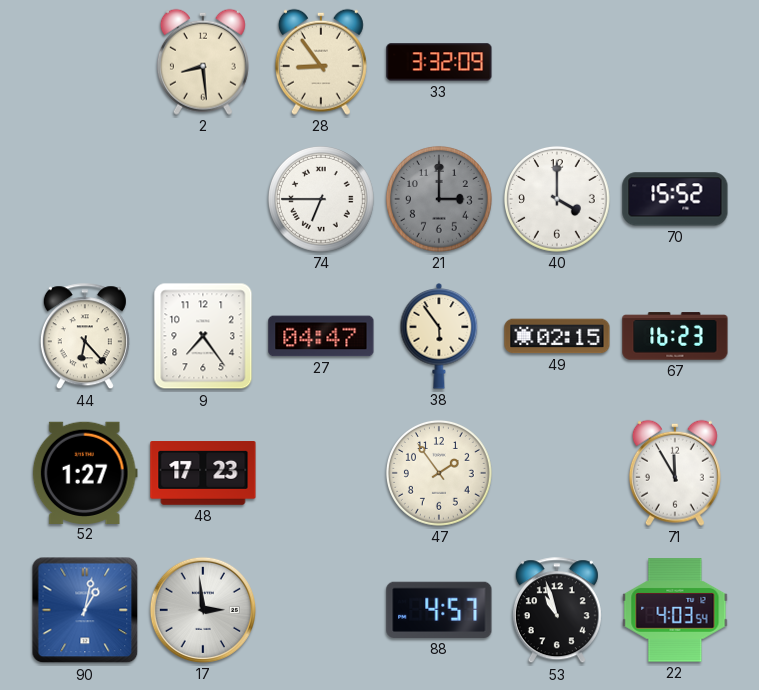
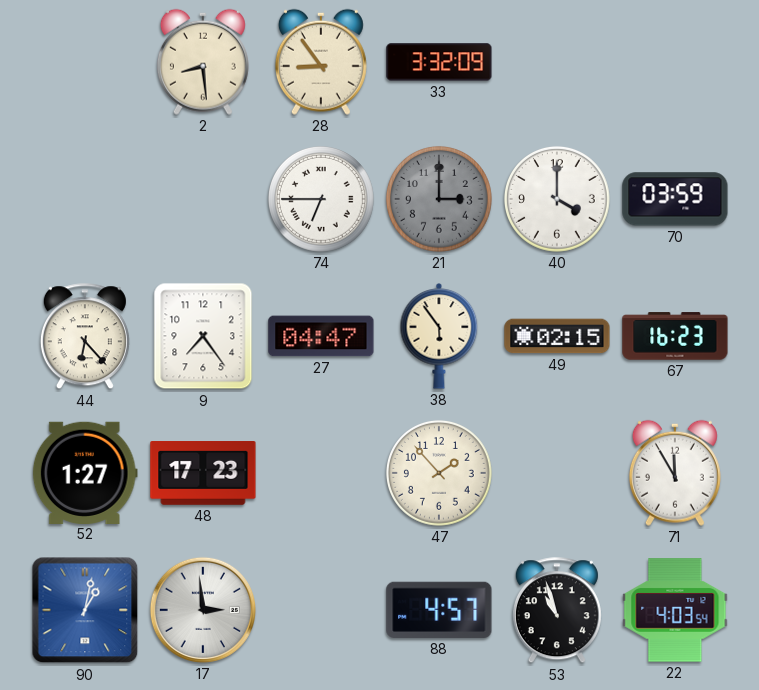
70: 15:52 -> 03:59 (675, 199)
47: 1:54 -> 1:53 (439, 473)
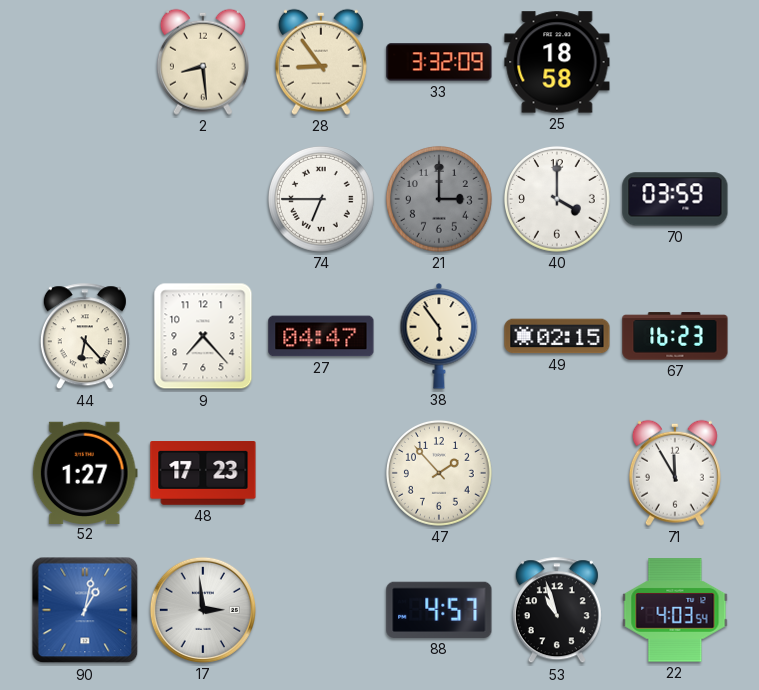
25: none -> 18:58 (557, 62)
9: 7:24 -> 7:23 (203, 336)
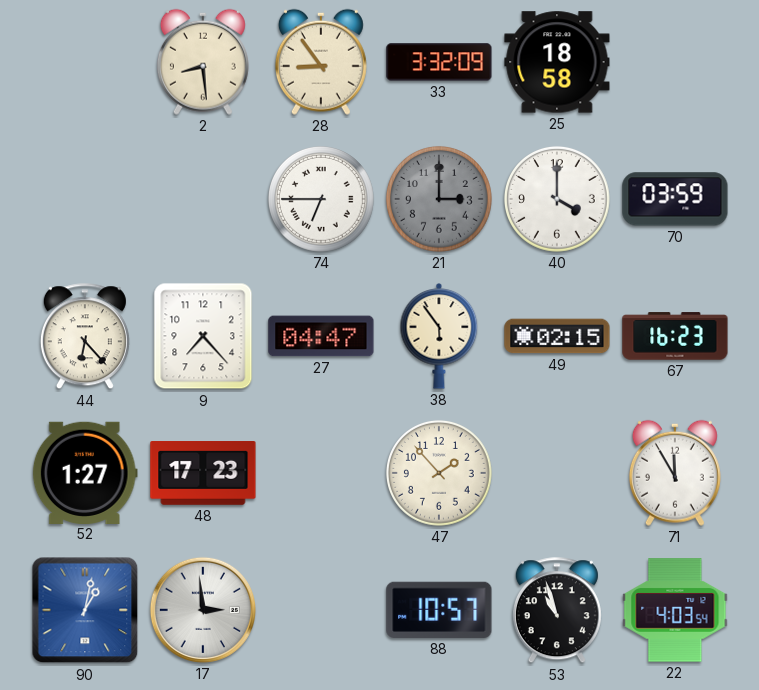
88: 4:57 -> 10:57 (439, 610)
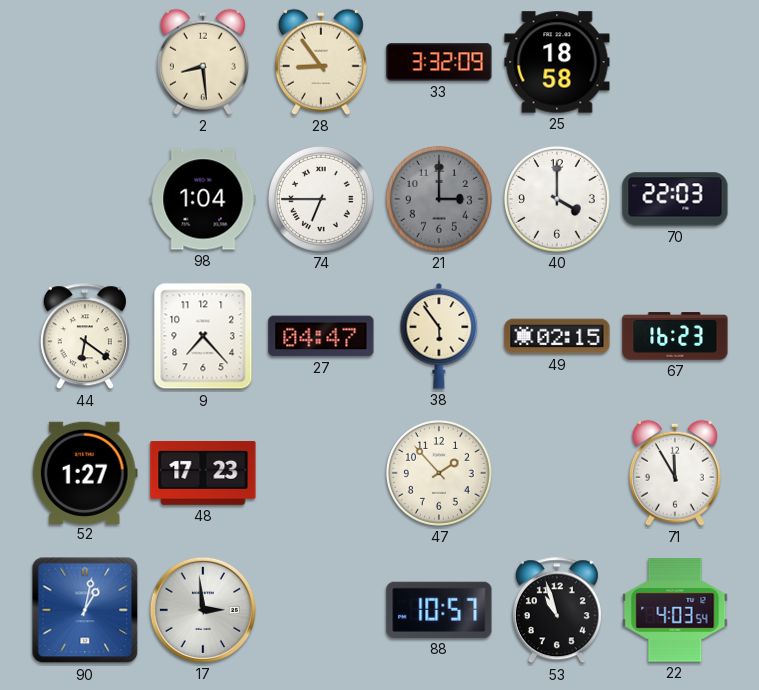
98: none -> 1:04 (203, 199)
70: 03:59 -> 22:03 (675, 199)
44: 6:23 -> 6:21 (85, 337)
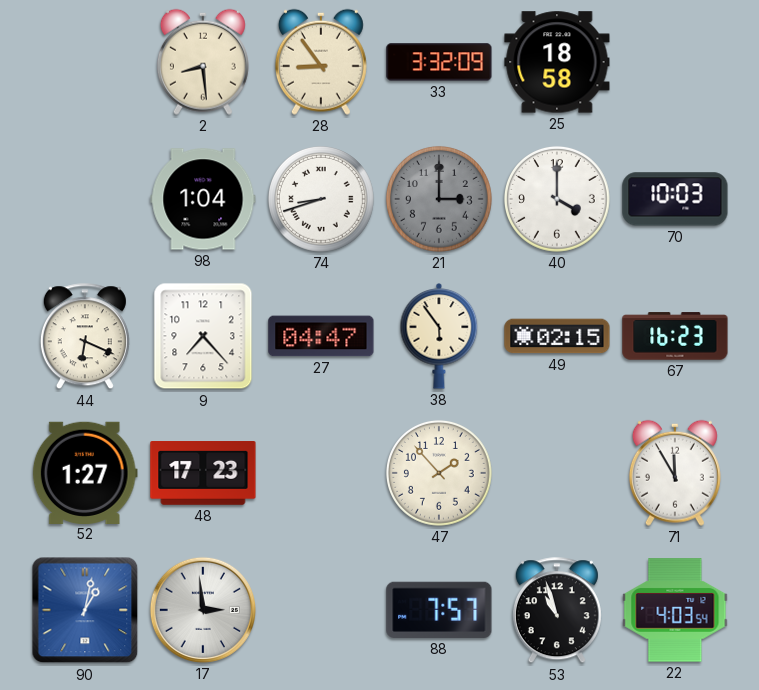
74: 6:45 -> 8:42 (321, 199)
70: 22:03 -> 10:03 (675, 199)
44: 6:21 -> 6:19 (85, 337)
88: 10:57 -> 7:57 (439, 610)
